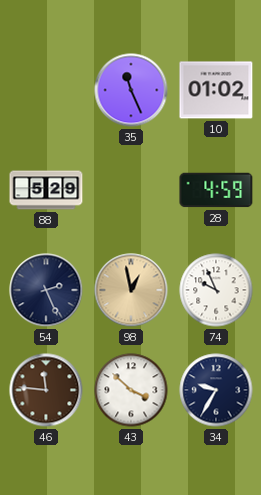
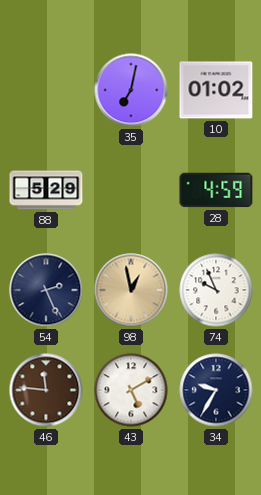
35: 11:26 -> 7:02 (131, 90)
43: 3:52 -> 5:10 (131, 390)
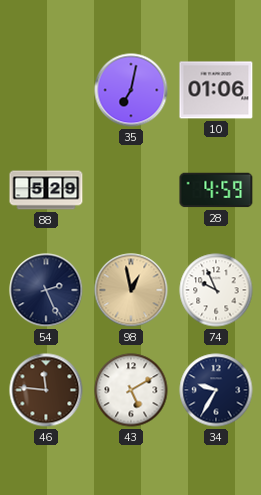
10: 01:02 -> 01:06 (216, 90)
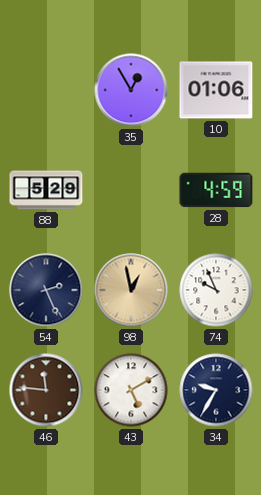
35: 7:02 -> 12:55 (131, 90)
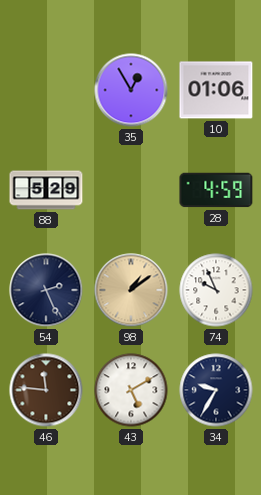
98: 12:58 -> 1:09 (131, 290)
